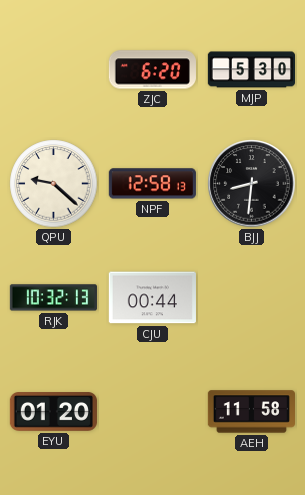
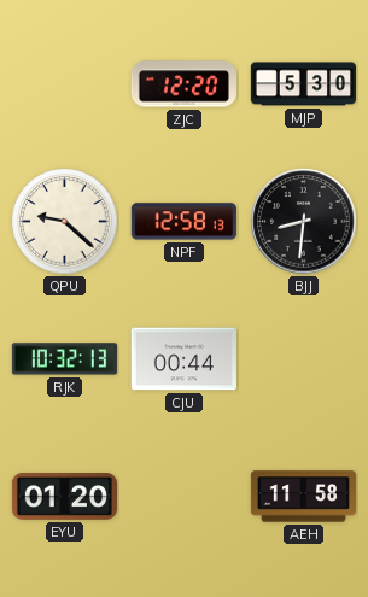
ZJC: 6:20 -> 12:20 (183, 84)
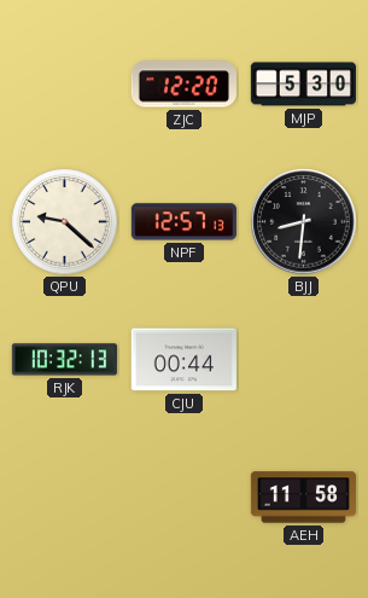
NPF: 12:58 -> 12:57 (183, 222)
EYU: 01:20 -> none (64, 497)
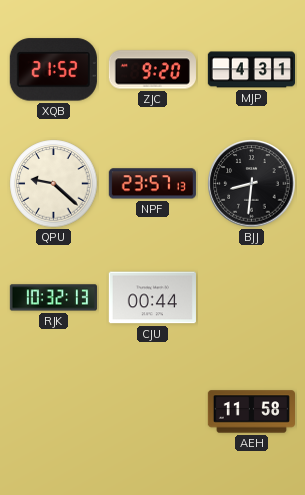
XQB: none -> 21:52 (53, 70)
ZJC: 12:20 -> 9:20 (152, 70)
MJP: 5:30 -> 4:31 (251, 70)
NPF: 12:57 -> 23:57 (152, 184)
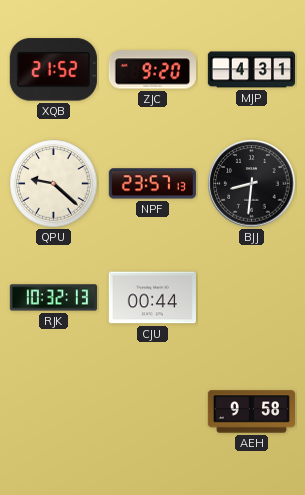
AEH: 11:58 -> 9:58 (251, 412)
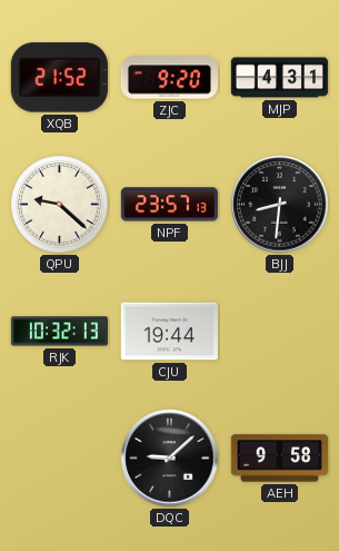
CJU: 00:44 -> 19:44 (169, 332)
DQC: none -> 9:08 (170, 459)
